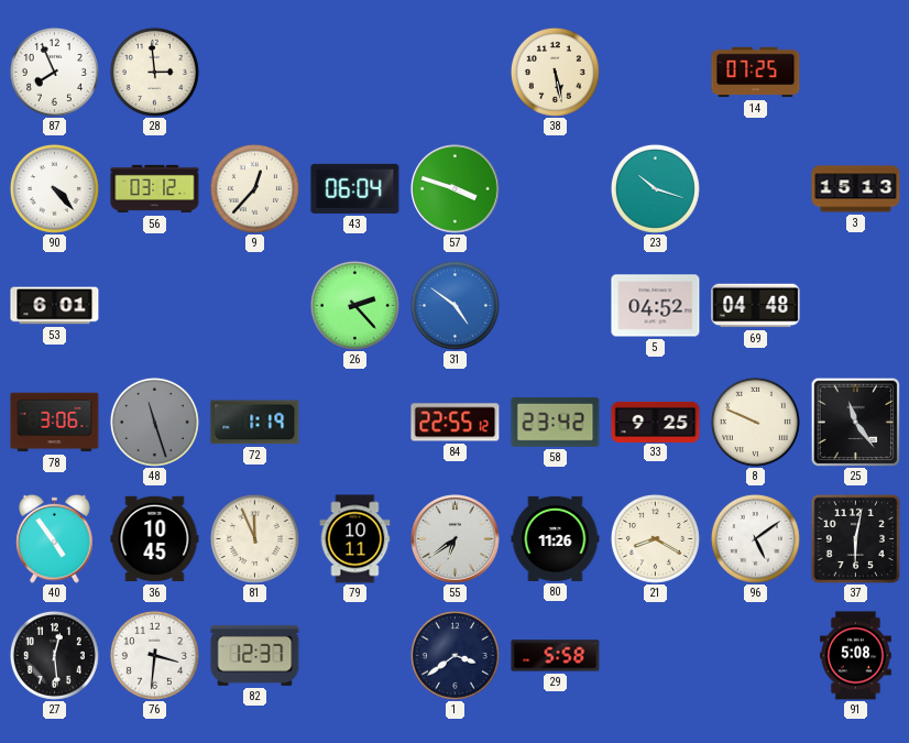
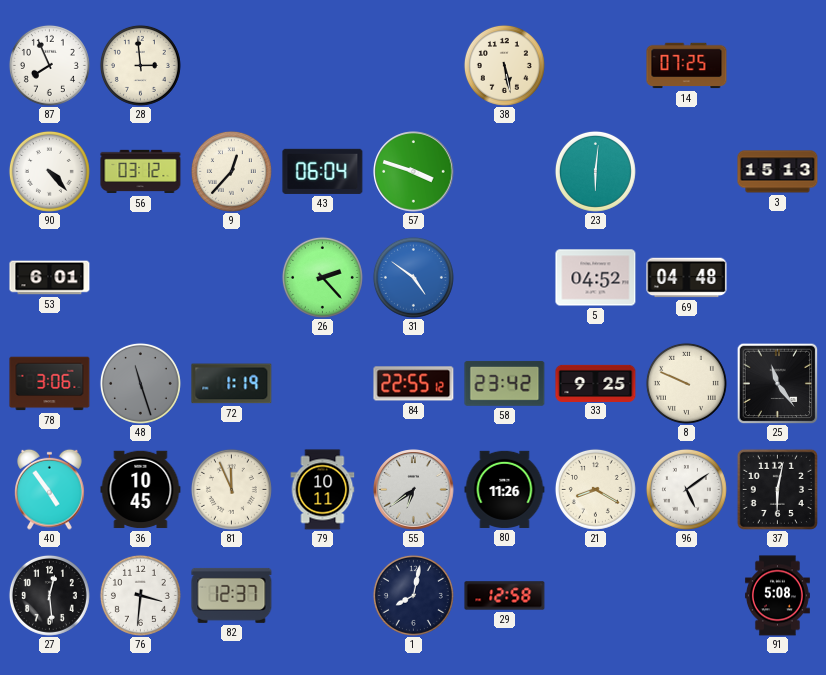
23: 10:18 -> 6:01 (595, 171)
1: 3:39 -> 8:02 (413, 595)
29: 5:58 -> 12:58 (505, 596)
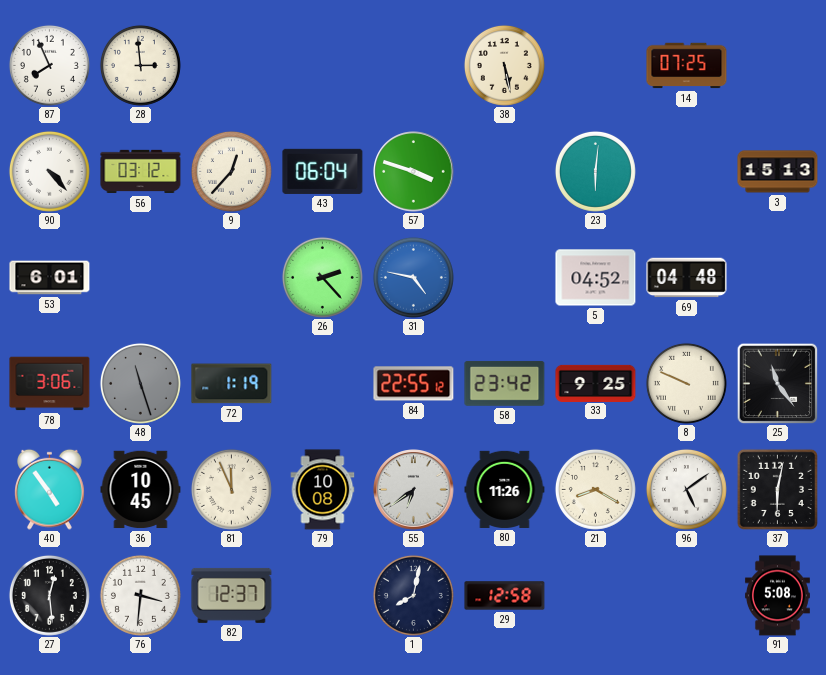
31: 4:51 -> 4:47 (413, 277)
79: 10:11 -> 10:08 (323, 490)
